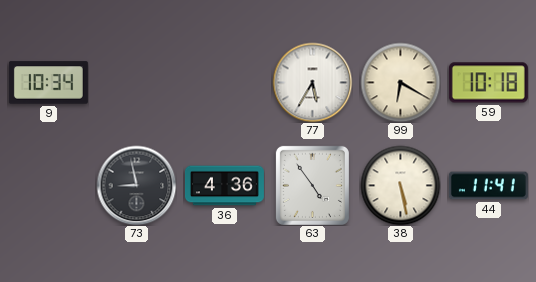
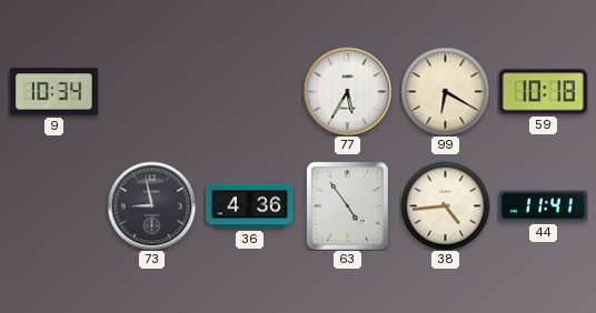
38: 5:28 -> 4:44 (445, 205)
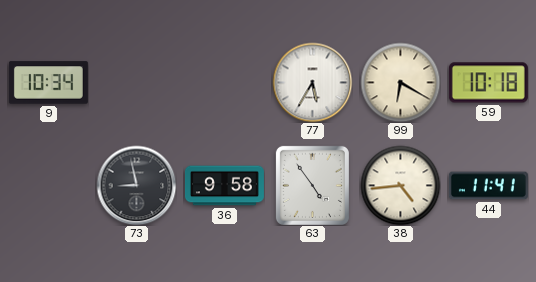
36: 4:36 -> 9:58 (224, 186)
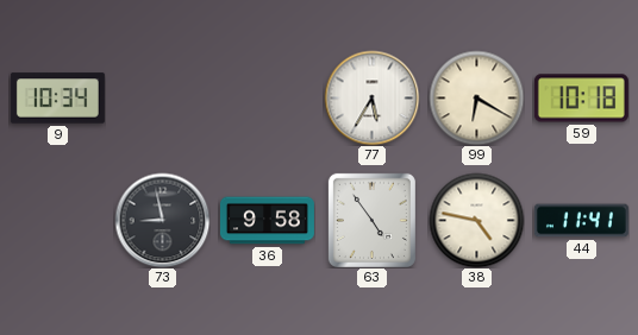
38: 4:44 -> 4:47 (476, 220)
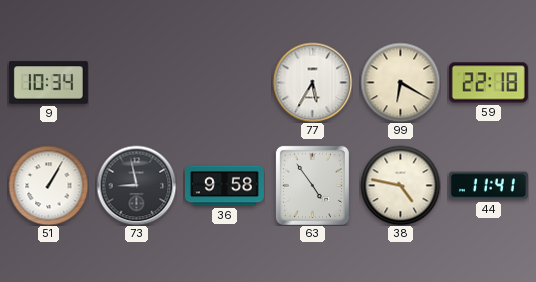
59: 10:18 -> 22:18 (488, 83)
51: none -> 1:05 (48, 185)
